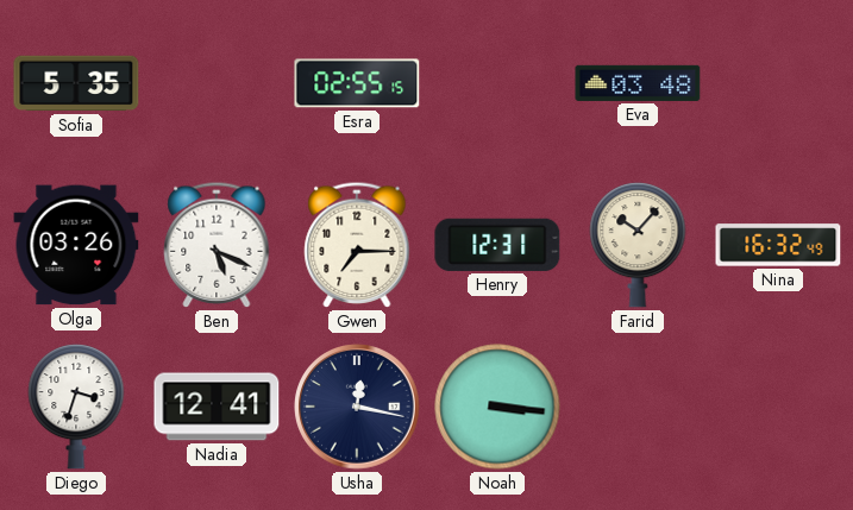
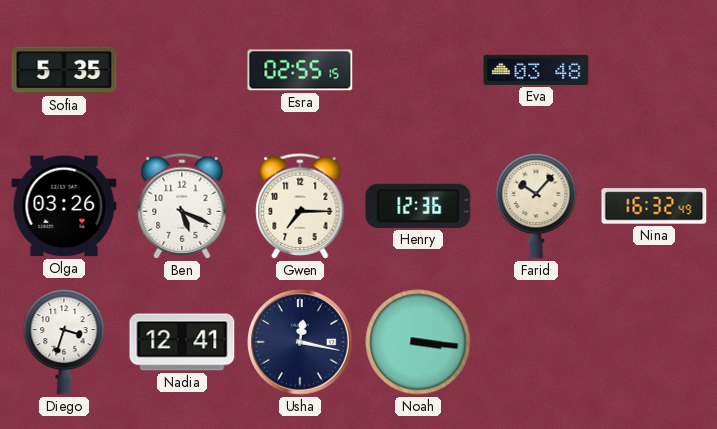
Henry: 12:31 -> 12:36 (418, 206)
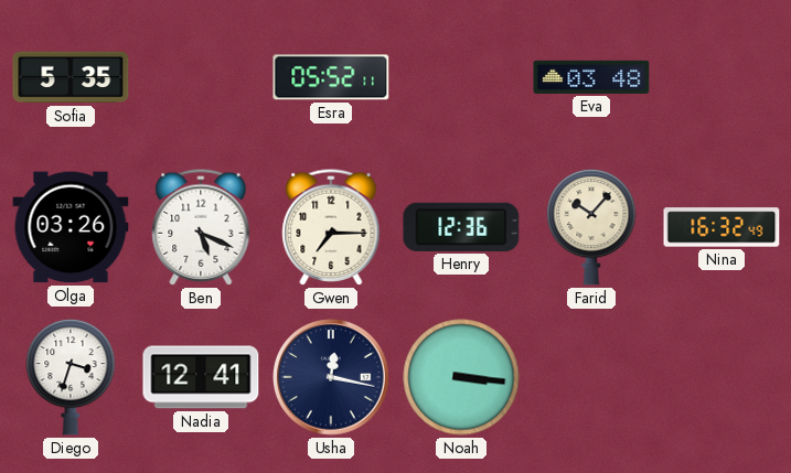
Esra: 02:55 -> 05:52 (331, 77)
